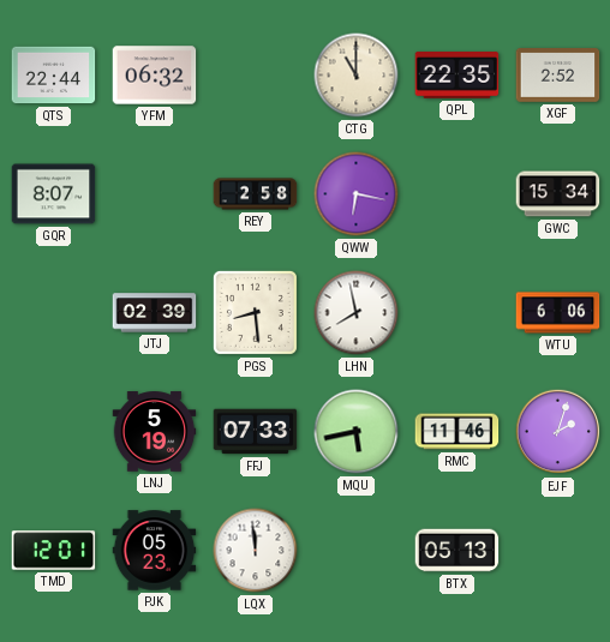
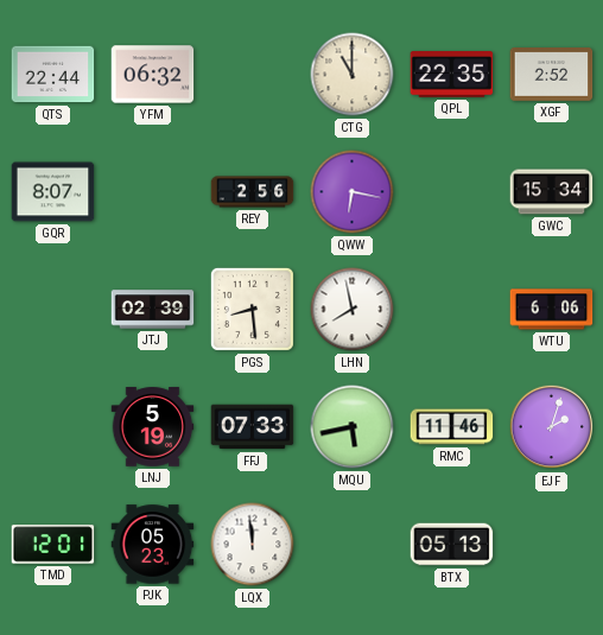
REY: 2:58 -> 2:56 (253, 192)
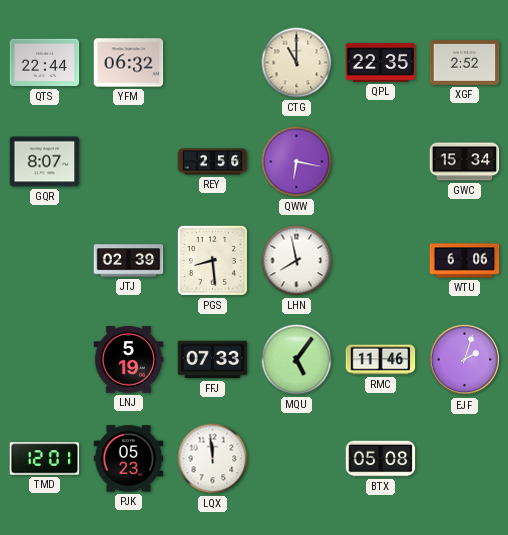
MQU: 5:43 -> 5:06 (297, 360)
BTX: 05:13 -> 05:08 (381, 459)
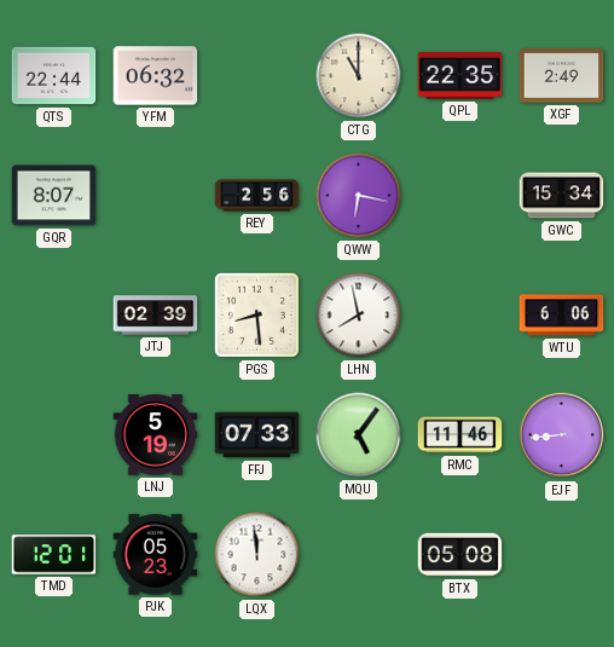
XGF: 2:52 -> 2:49 (562, 76)
EJF: 2:03 -> 8:44 (562, 435)
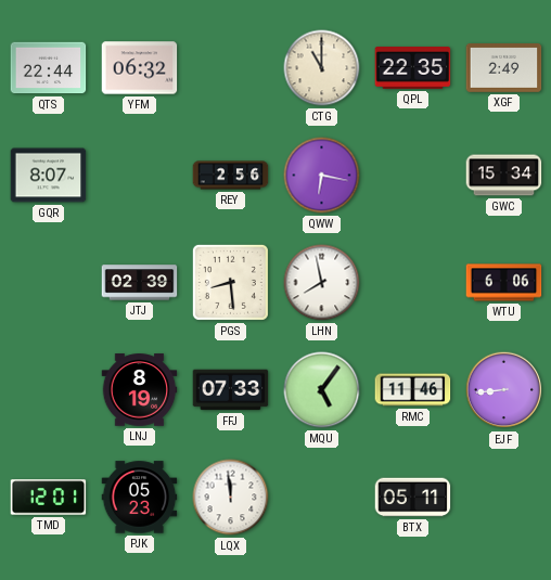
LNJ: 5:19 -> 8:19 (140, 390)
BTX: 05:08 -> 05:11 (413, 498)
